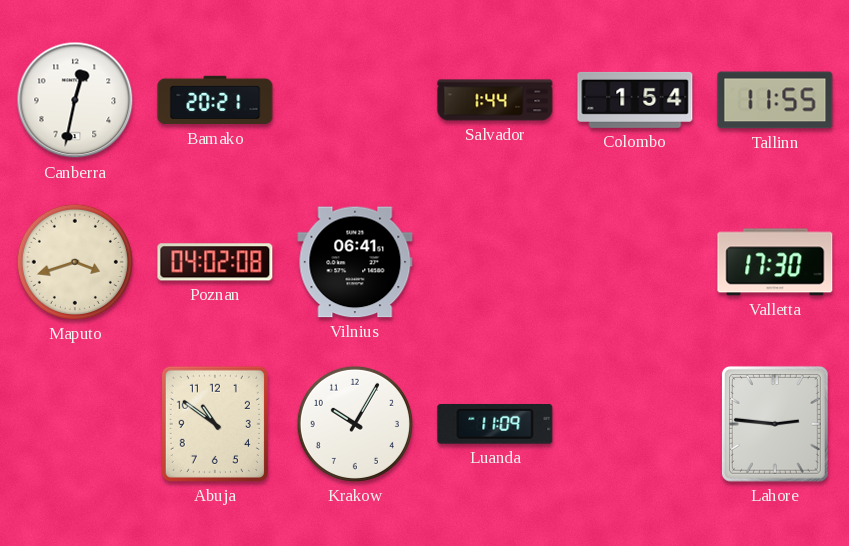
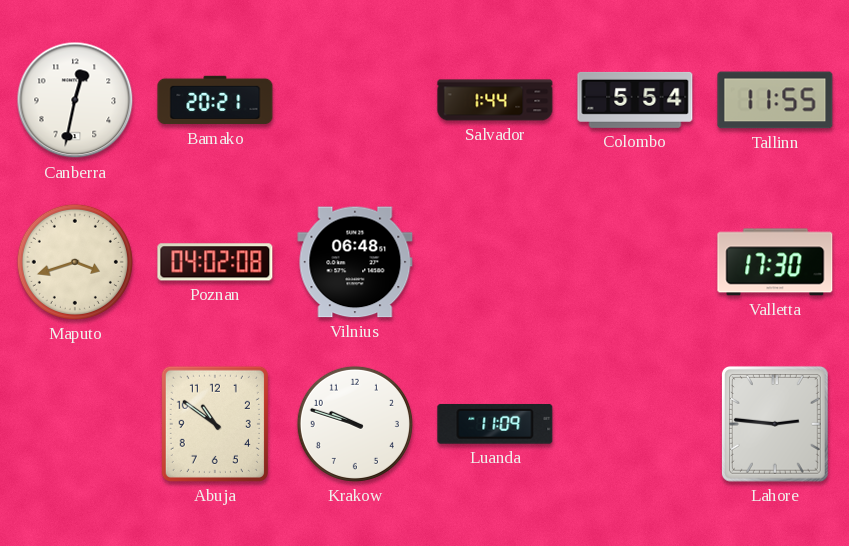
Colombo: 1:54 -> 5:54 (635, 100)
Vilnius: 06:41 -> 06:48 (355, 262)
Krakow: 10:05 -> 9:48 (355, 424)
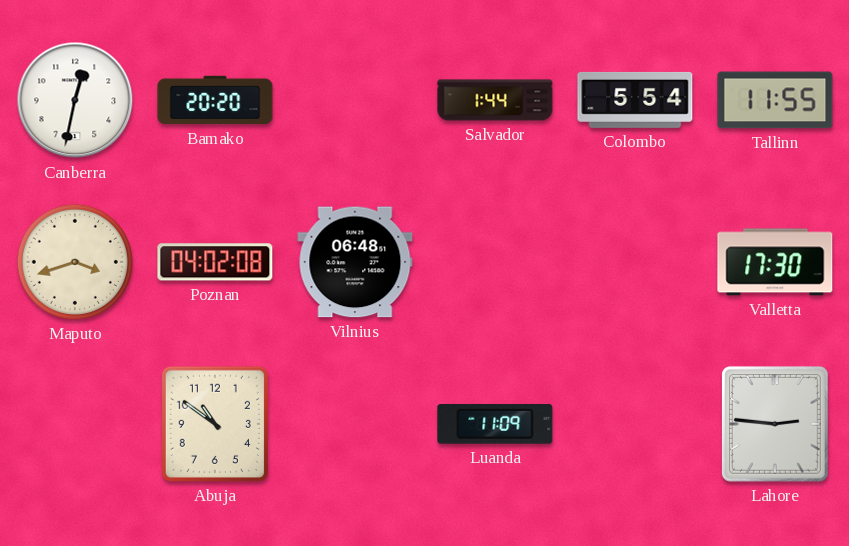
Bamako: 20:21 -> 20:20 (215, 100)
Krakow: 9:48 -> none (355, 424)
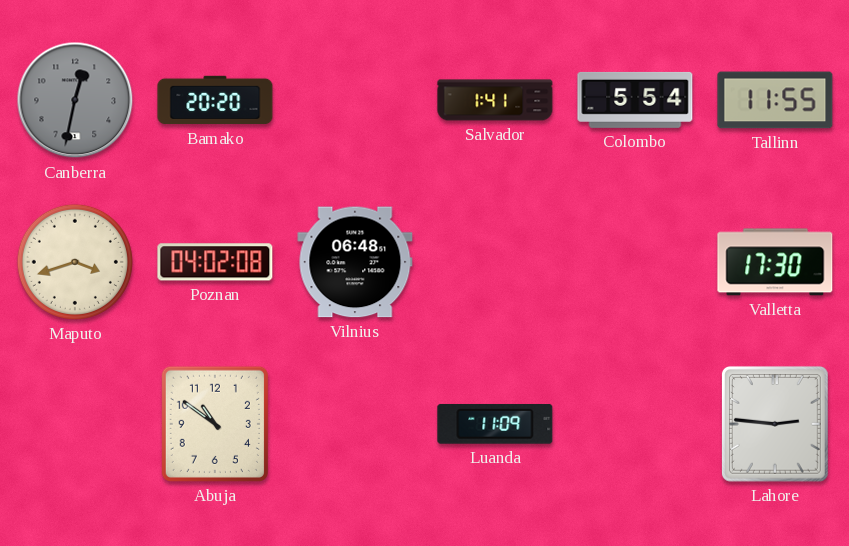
Canberra dial: white -> grey (75, 100)
Salvador: 1:44 -> 1:41 (495, 100)
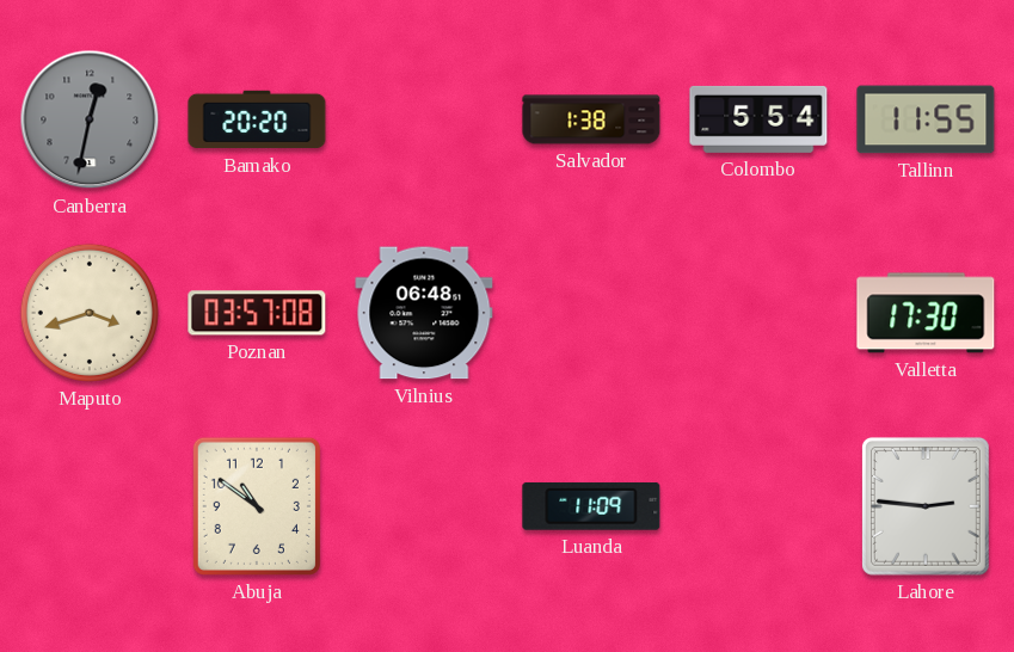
Salvador: 1:41 -> 1:38 (591, 119)
Poznan: 04:02 -> 03:57 (257, 313)
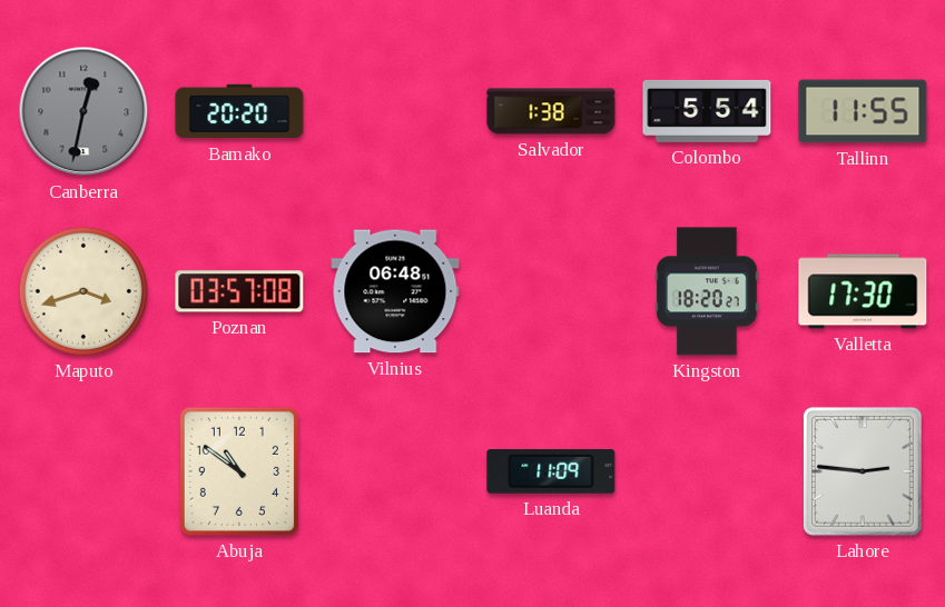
Kingston: none -> 18:20 (707, 291)
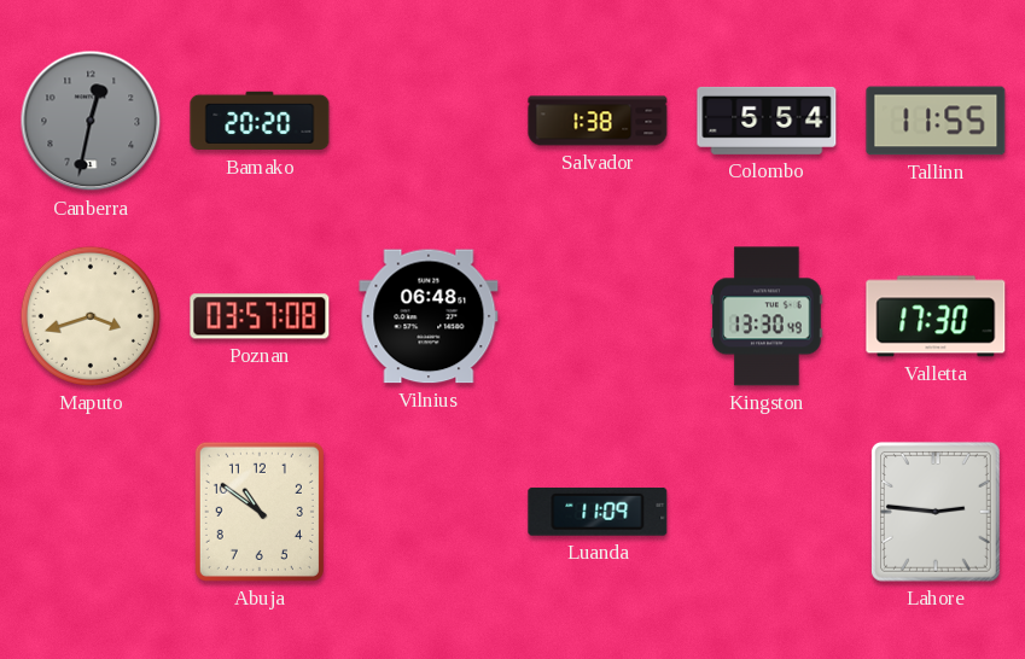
Kingston: 18:20 -> 13:30 (767, 316)
